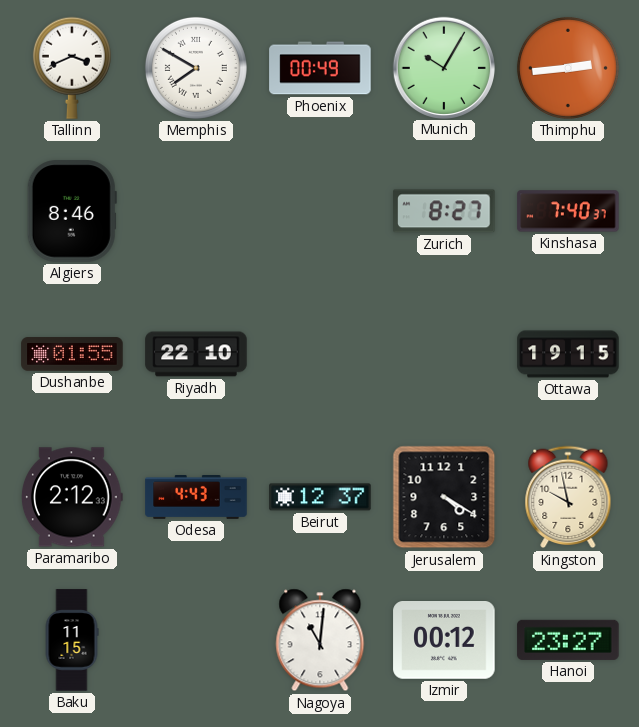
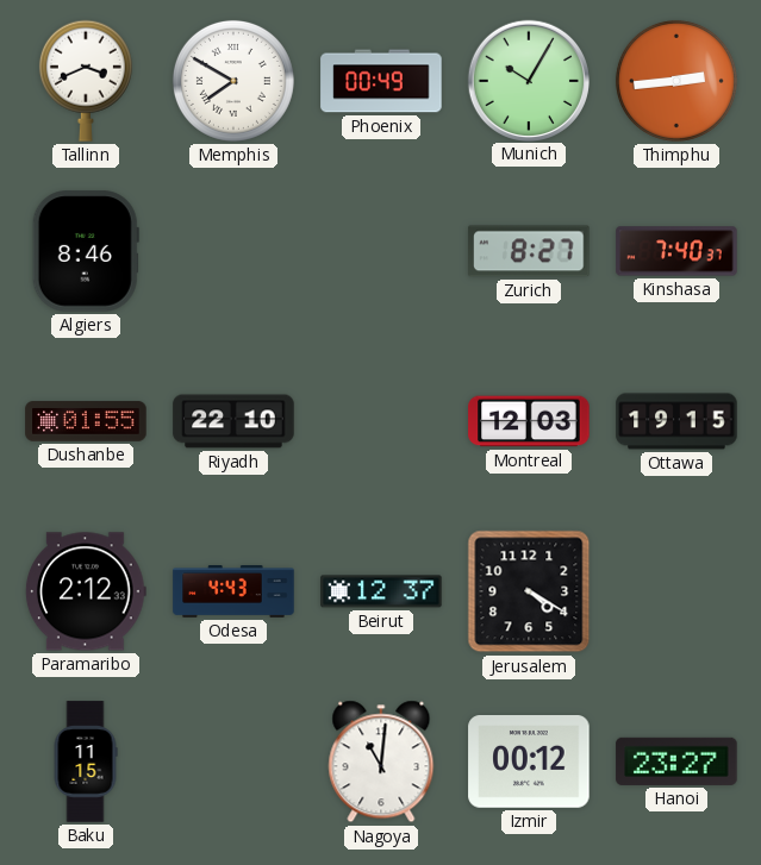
Montreal: none -> 12:03 (529, 421)
Kingston: 9:58 -> none (568, 497)
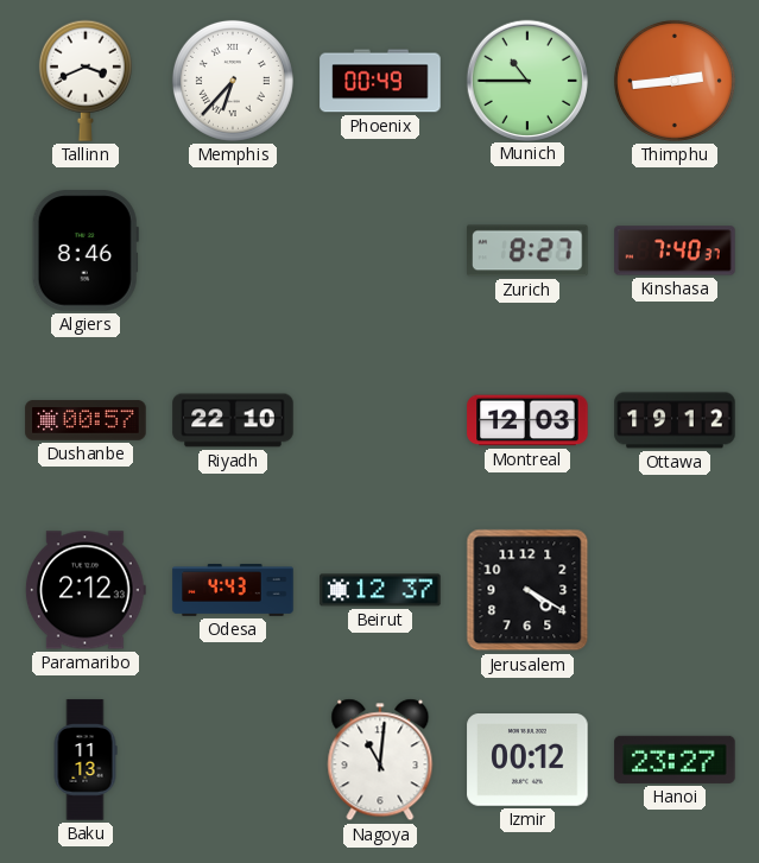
Memphis: 7:50 -> 6:37 (233, 81)
Munich: 10:05 -> 10:45 (526, 80)
Dushanbe: 01:55 -> 00:57 (86, 420)
Ottawa: 19:15 -> 19:12 (675, 420)
Baku: 11:15 -> 11:13 (86, 760)
